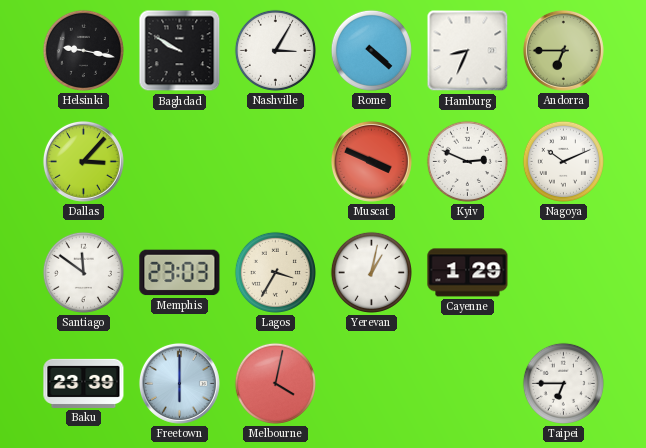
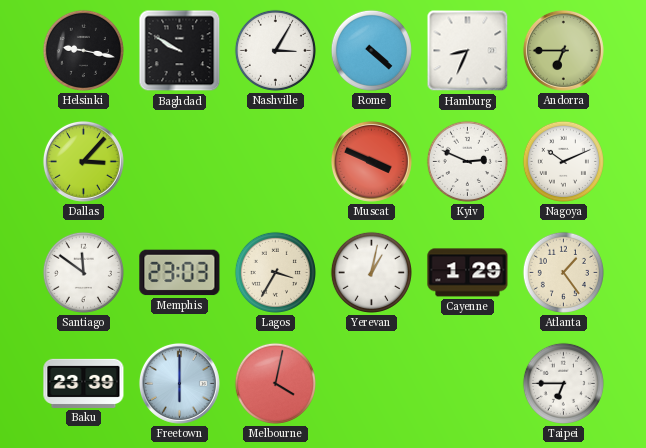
Atlanta: none -> 1:24 (563, 272)
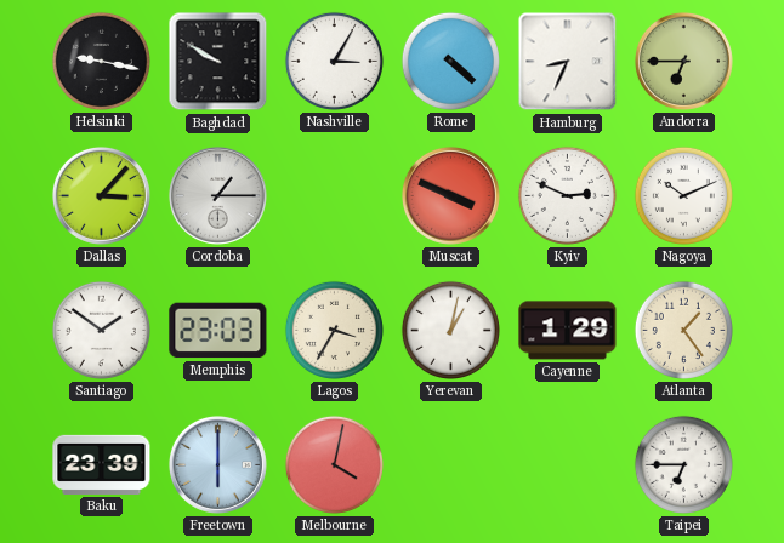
Cordoba: none -> 1:15 (217, 195)
Santiago: 11:51 -> 1:51 (101, 330)
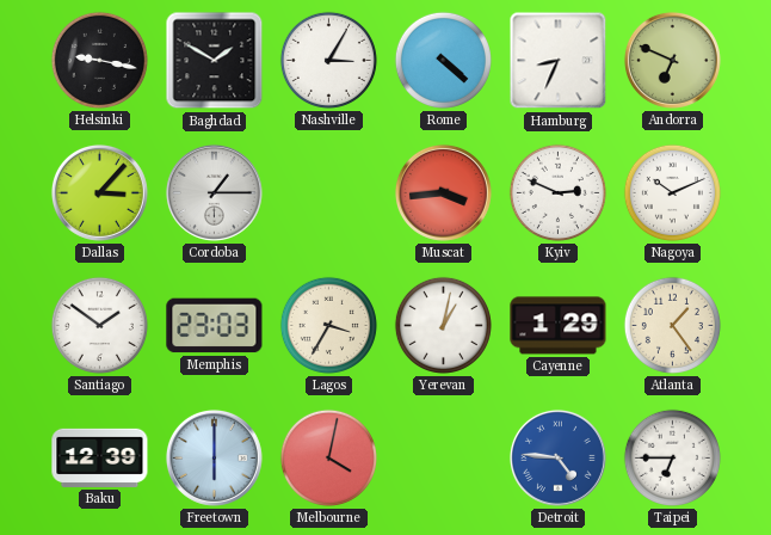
Baghdad: 9:50 -> 1:50 (215, 61)
Andorra: 6:45 -> 6:49 (672, 60)
Muscat: 3:49 -> 3:44 (443, 192)
Baku: 23:39 -> 12:39 (100, 457)
Detroit: none -> 4:46 (557, 457)
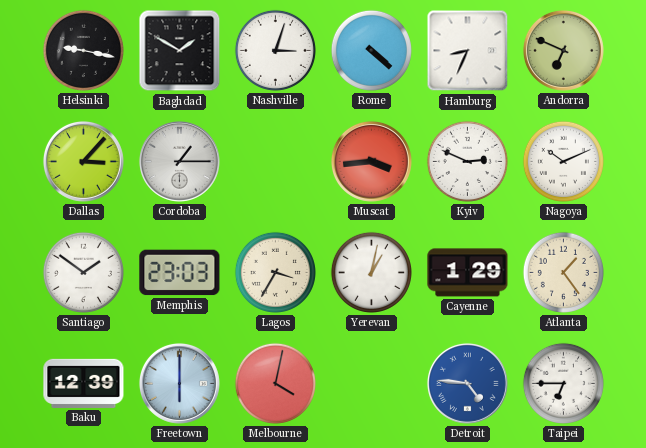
Nashville: 3:05 -> 3:03 (275, 50)
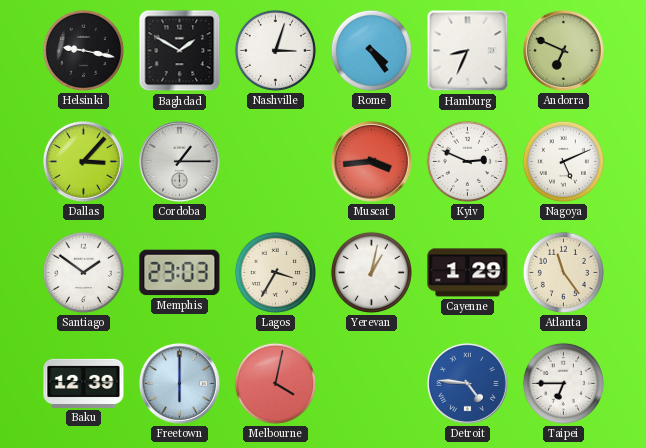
Rome: 4:22 -> 4:24 (371, 50)
Nagoya: 10:11 -> 5:11 (563, 161)
Atlanta: 1:24 -> 11:24 (563, 272)
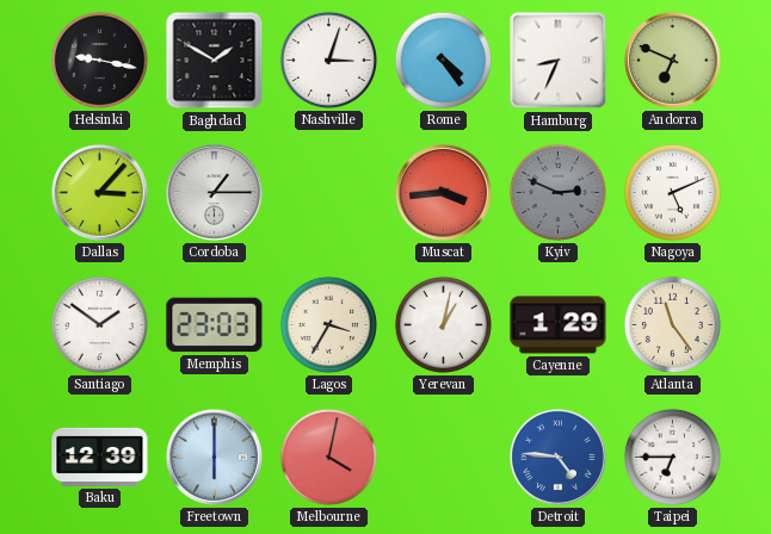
Kyiv dial: white -> grey (557, 192)
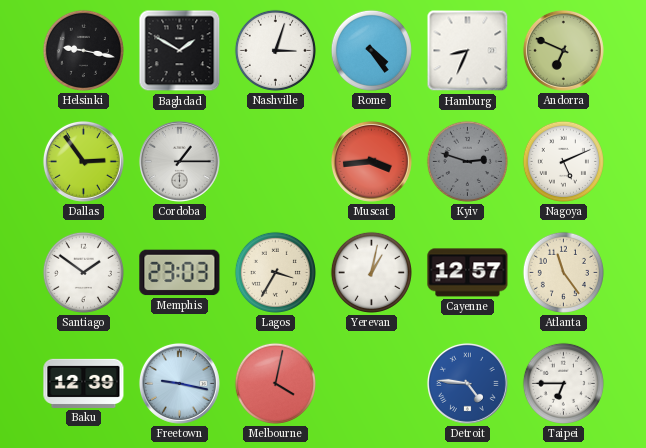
Dallas: 3:07 -> 2:54 (83, 161)
Kyiv: 2:49 -> 2:48 (467, 161)
Cayenne: 1:29 -> 12:57 (468, 273)
Freetown: 6:00 -> 9:17 (179, 383)
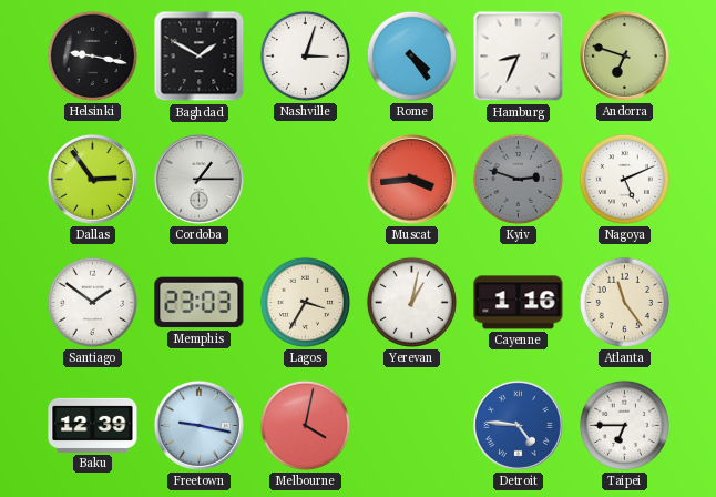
Andorra: 6:49 -> 6:48 (624, 55)
Cayenne: 12:57 -> 1:16 (519, 303)
